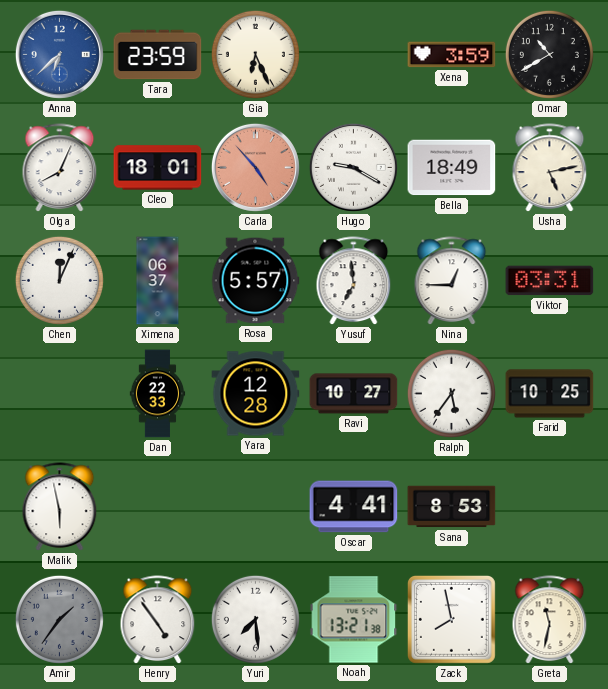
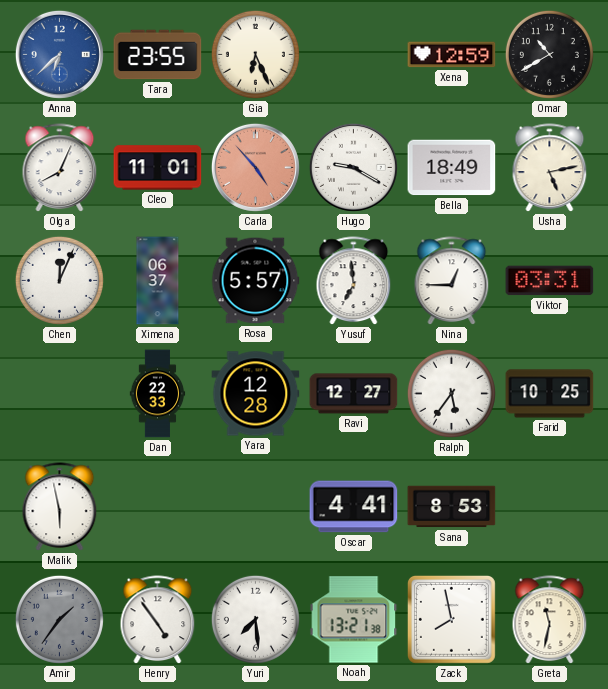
Tara: 23:59 -> 23:55 (158, 55)
Xena: 3:59 -> 12:59 (452, 55)
Cleo: 18:01 -> 11:01 (158, 168)
Ravi: 10:27 -> 12:27 (354, 394)
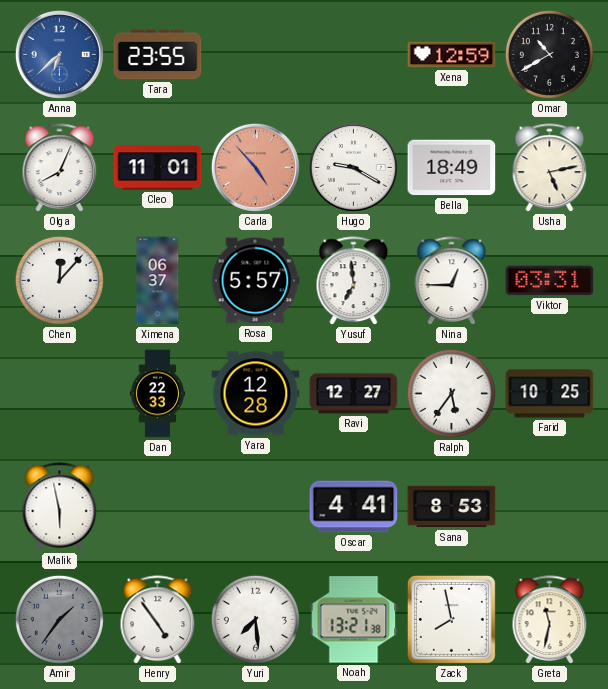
Gia: 6:26 -> none (255, 54)
Chen: 12:04 -> 12:07 (59, 280)
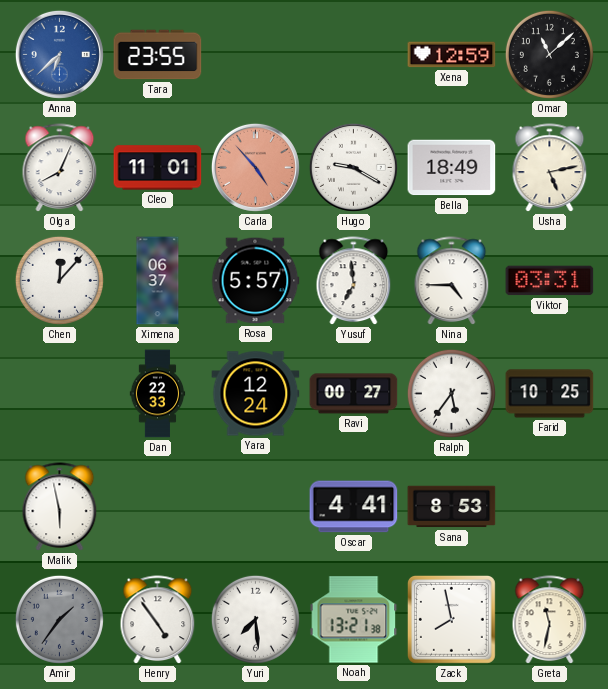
Omar: 10:40 -> 11:08 (549, 54)
Nina: 12:45 -> 4:45 (452, 281)
Yara: 12:28 -> 12:24 (256, 394)
Ravi: 12:27 -> 00:27 (354, 394)
